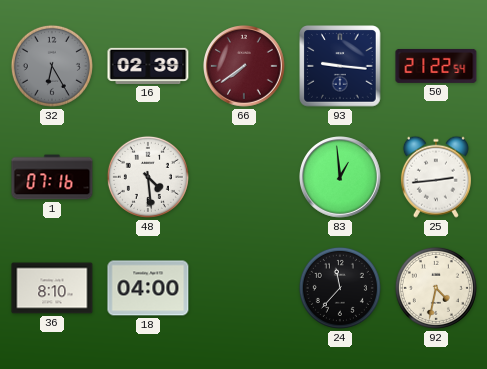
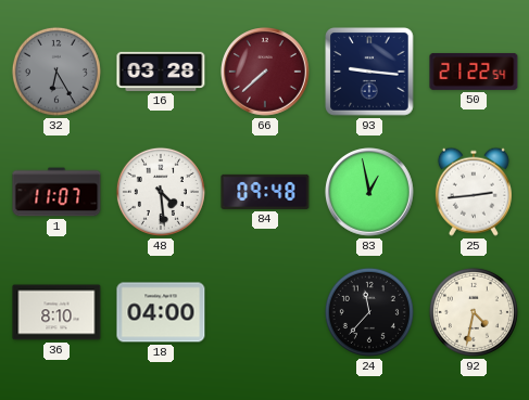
16: 02:39 -> 03:28 (161, 72)
66: 7:39 -> 7:38 (266, 73)
1: 07:16 -> 11:07 (56, 192)
84: none -> 09:48 (265, 192)
83: 12:59 -> 12:58 (370, 193)
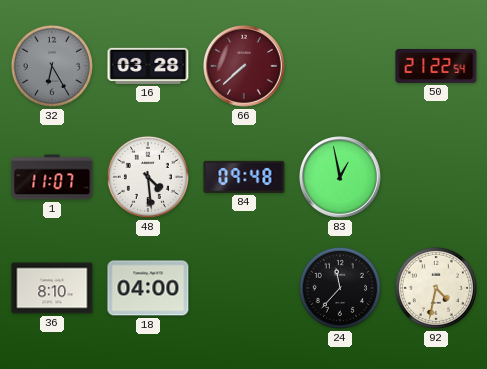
93: 9:16 -> none (369, 72)
25: 2:44 -> none (474, 192)
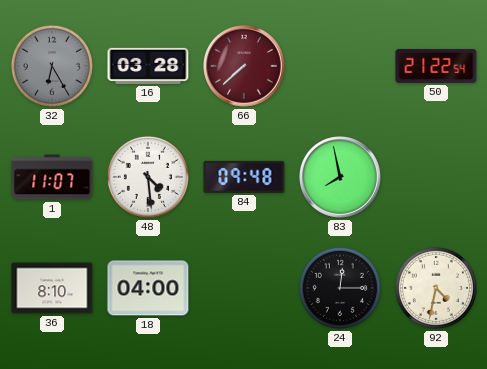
83: 12:58 -> 7:58 (341, 178)
24: 11:37 -> 12:15 (340, 288)
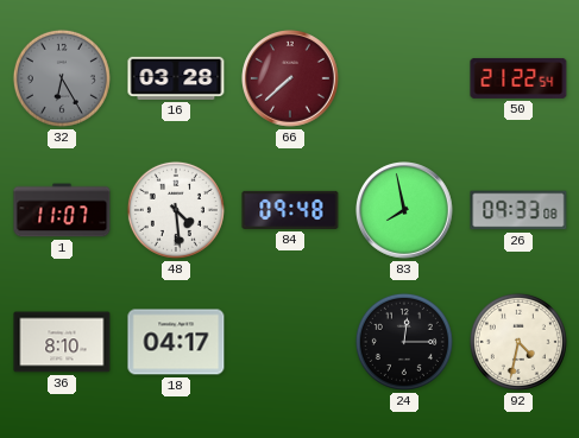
26: none -> 09:33 (518, 210)
18: 04:00 -> 04:17 (176, 342)
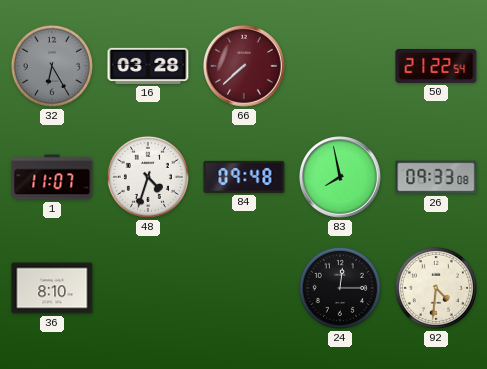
48: 4:29 -> 4:33 (148, 177)
18: 04:17 -> none (176, 342)
92: 4:32 -> 4:31 (436, 288)
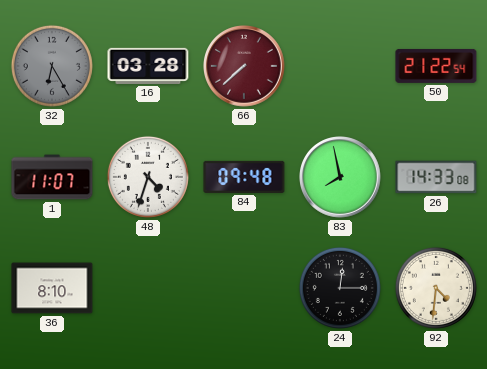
26: 09:33 -> 14:33 (436, 177)
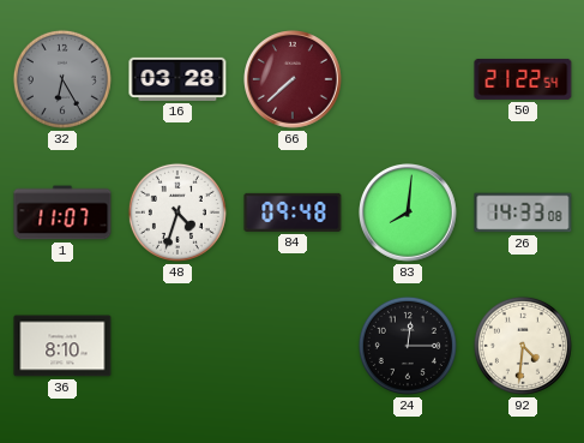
83: 7:58 -> 8:01 (409, 214)
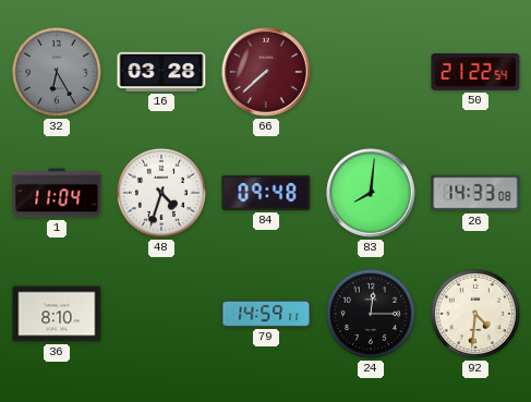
1: 11:07 -> 11:04 (57, 193)
79: none -> 14:59 (266, 314)
